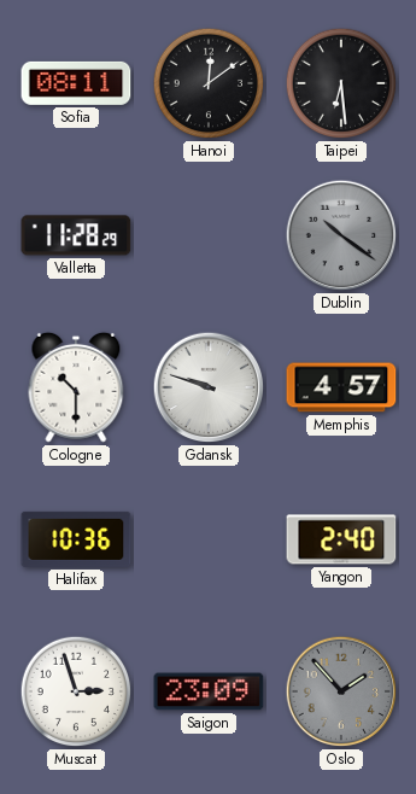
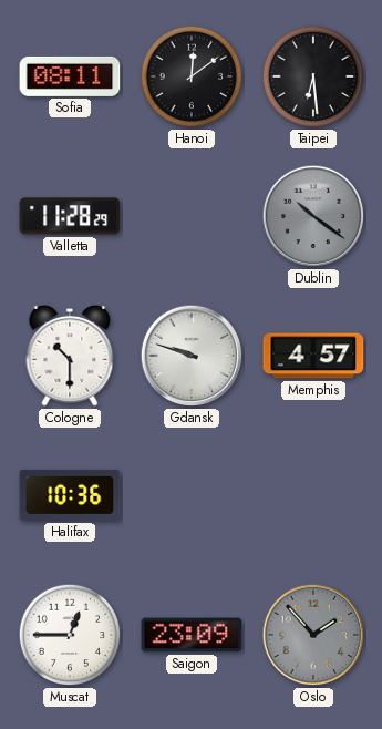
Yangon: 2:40 -> none (341, 539)
Muscat: 2:57 -> 12:45 (70, 635)
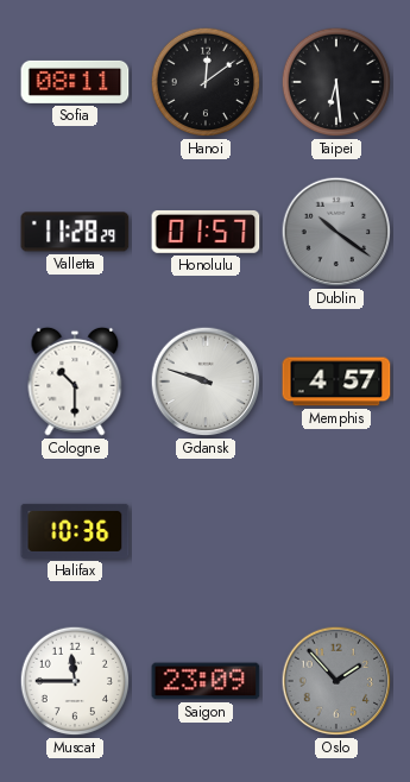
Honolulu: none -> 01:57 (206, 232)
Muscat: 12:45 -> 11:45 (75, 681)
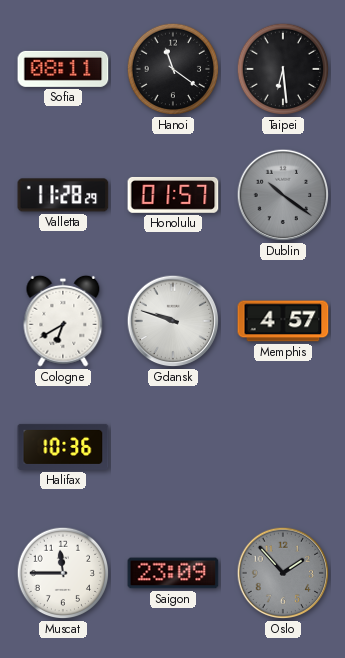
Hanoi: 12:09 -> 11:21 (173, 69)
Cologne: 10:30 -> 6:40 (63, 321)
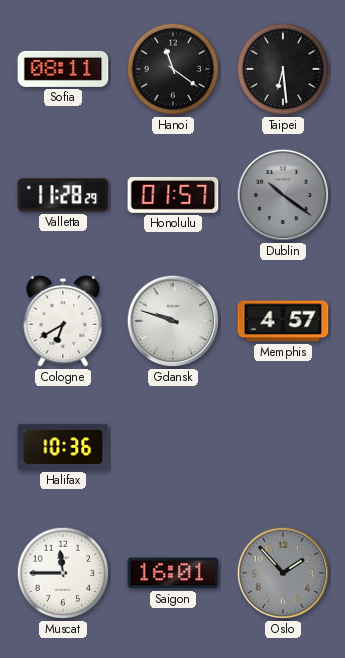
Saigon: 23:09 -> 16:01 (173, 573)
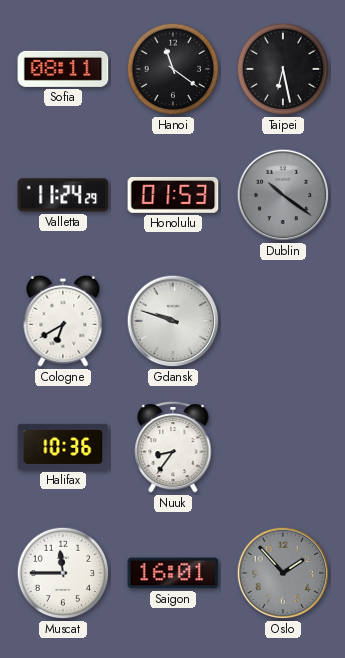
Taipei: 6:29 -> 6:28 (283, 69)
Valletta: 11:28 -> 11:24 (63, 195)
Honolulu: 01:57 -> 01:53 (173, 195)
Memphis: 4:57 -> none (283, 321)
Nuuk: none -> 8:36 (173, 447)
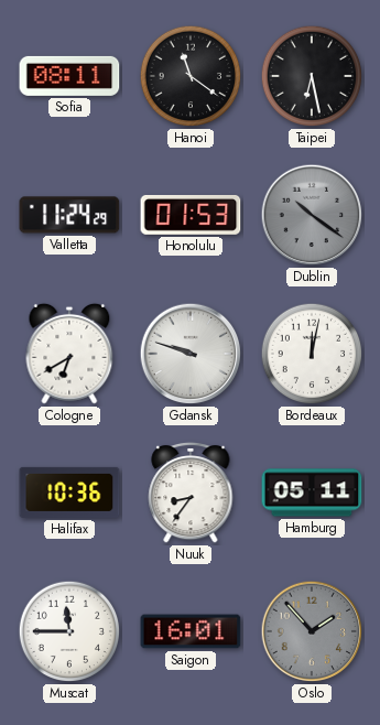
Bordeaux: none -> 12:02 (312, 354)
Hamburg: none -> 05:11 (312, 493)
